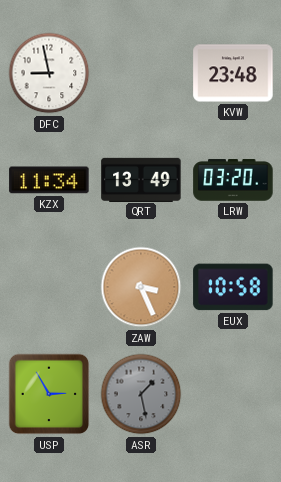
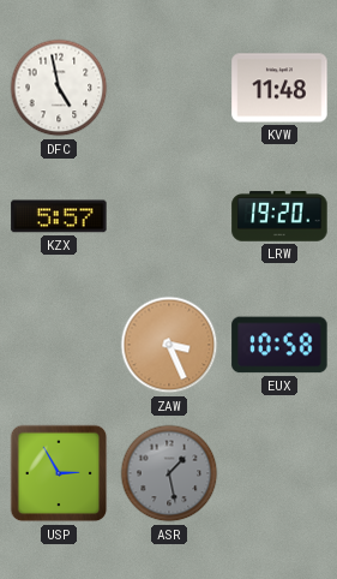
DFC: 8:58 -> 4:58 (59, 88)
KVW: 23:48 -> 11:48 (279, 88)
KZX: 11:34 -> 5:57 (59, 216)
QRT: 13:49 -> none (141, 179)
LRW: 03:20 -> 19:20 (279, 216)
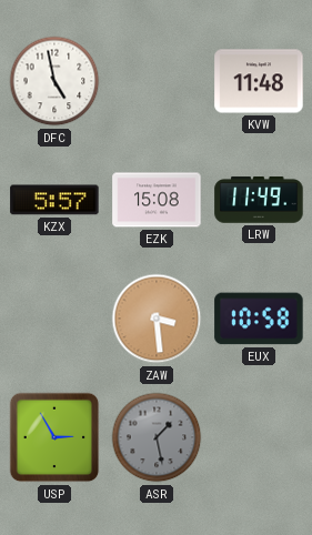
EZK: none -> 15:08 (157, 200)
LRW: 19:20 -> 11:49 (259, 200)
ZAW: 3:26 -> 3:29 (157, 319)
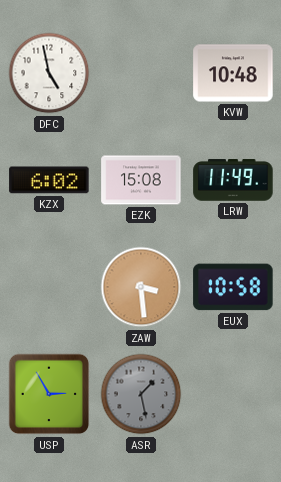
KVW: 11:48 -> 10:48 (233, 73)
KZX: 5:57 -> 6:02 (49, 180)
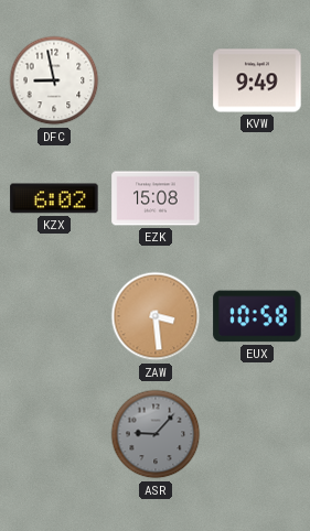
DFC: 4:58 -> 8:58 (54, 80)
KVW: 10:48 -> 9:49 (257, 80)
LRW: 11:49 -> none (233, 180)
USP: 2:55 -> none (49, 394)
ASR: 1:28 -> 9:07 (156, 434)
